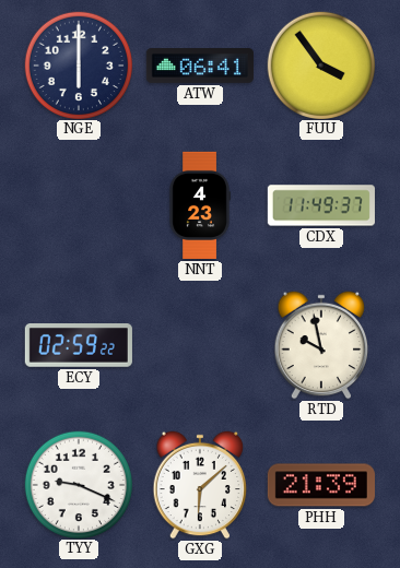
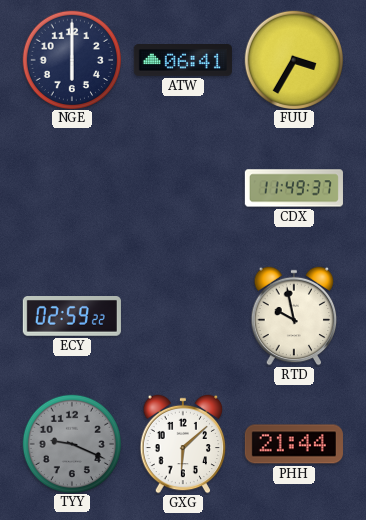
FUU: 3:54 -> 3:35 (293, 59)
NNT: 4:23 -> none (200, 205)
TYY dial: white -> grey (71, 443)
PHH: 21:39 -> 21:44 (294, 444)
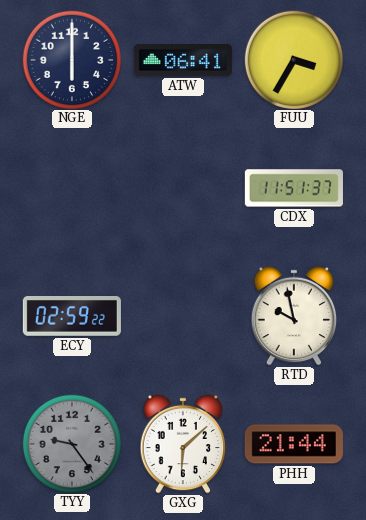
CDX: 11:49 -> 11:51 (294, 188)
TYY: 9:19 -> 9:24 (71, 443)
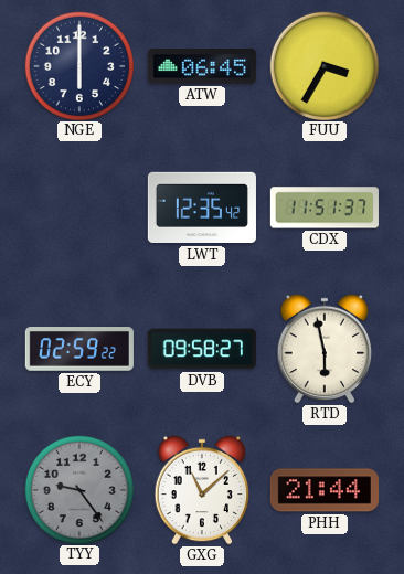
ATW: 06:41 -> 06:45 (202, 67)
LWT: none -> 12:35 (202, 208)
DVB: none -> 09:58 (202, 349)
RTD: 9:58 -> 5:58 (325, 349)
GXG: 6:08 -> 11:08 (202, 490)
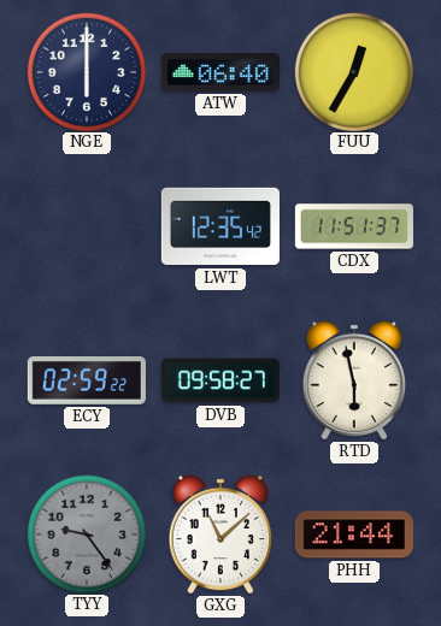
ATW: 06:45 -> 06:40 (220, 73)
FUU: 3:35 -> 12:35 (353, 71)
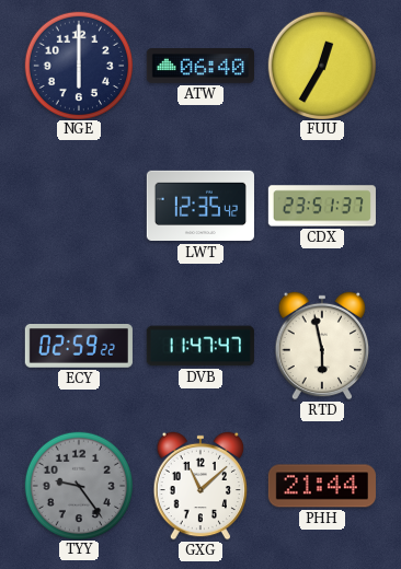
CDX: 11:51 -> 23:51 (322, 206)
DVB: 09:58 -> 11:47 (200, 346)
